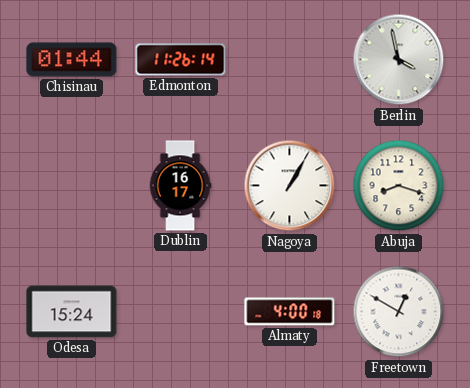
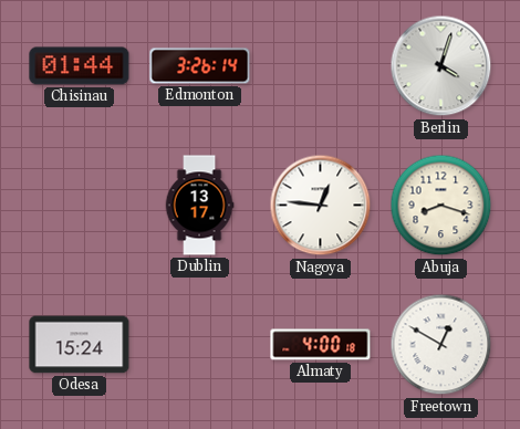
Edmonton: 11:26 -> 3:26 (200, 66)
Berlin: 3:58 -> 4:03 (441, 66)
Dublin: 16:17 -> 13:17 (199, 206)
Nagoya: 1:05 -> 12:46 (321, 206)
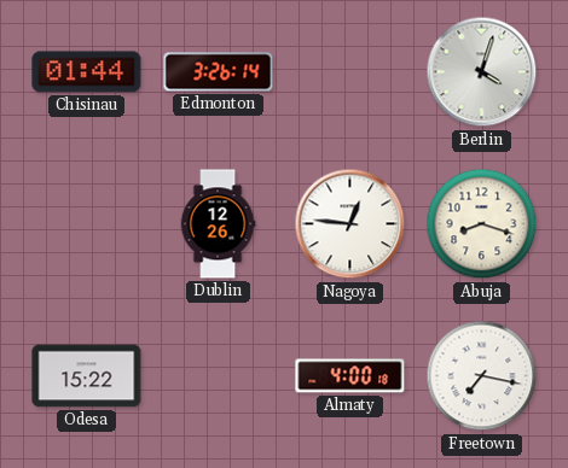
Dublin: 13:17 -> 12:26 (218, 224)
Odesa: 15:24 -> 15:22 (87, 376)
Freetown: 12:50 -> 7:17 (482, 376)
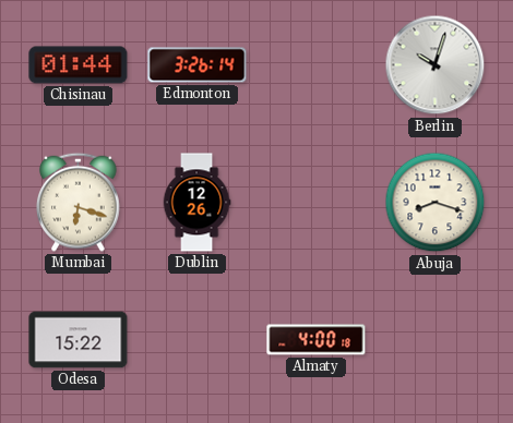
Berlin: 4:03 -> 10:03 (436, 65)
Mumbai: none -> 6:18 (79, 202)
Nagoya: 12:46 -> none (350, 224)
Freetown: 7:17 -> none (482, 376)
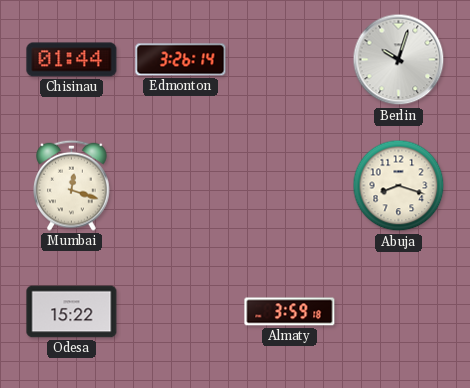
Mumbai: 6:18 -> 12:18 (72, 185)
Dublin: 12:26 -> none (196, 203)
Almaty: 4:00 -> 3:59 (290, 312)
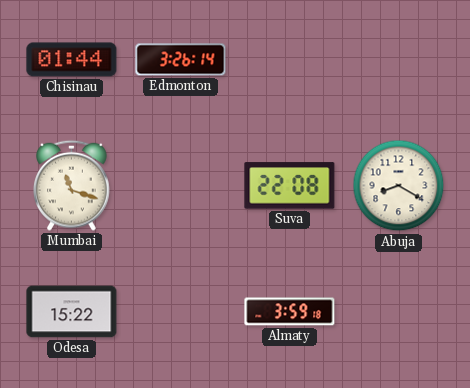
Berlin: 10:03 -> none (399, 60)
Mumbai: 12:18 -> 11:18 (72, 185)
Suva: none -> 22:08 (290, 186)
Abuja: 8:18 -> 8:20 (399, 186)
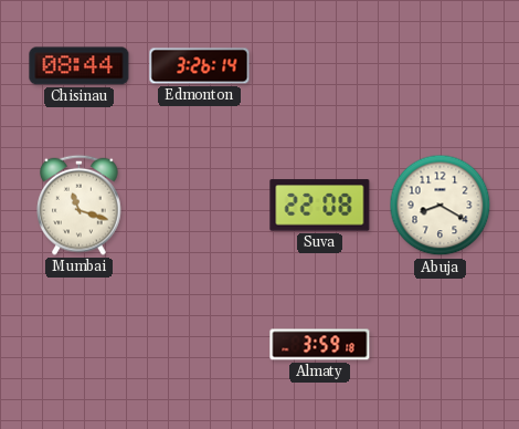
Chisinau: 01:44 -> 08:44 (80, 66)
Odesa: 15:22 -> none (72, 312)
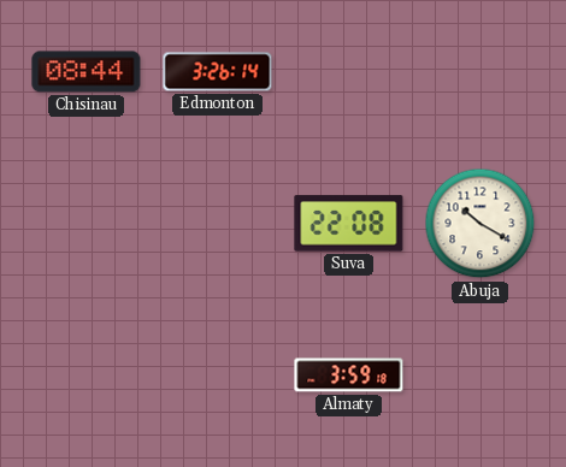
Mumbai: 11:18 -> none (80, 205)
Abuja: 8:20 -> 10:20 (480, 224)
